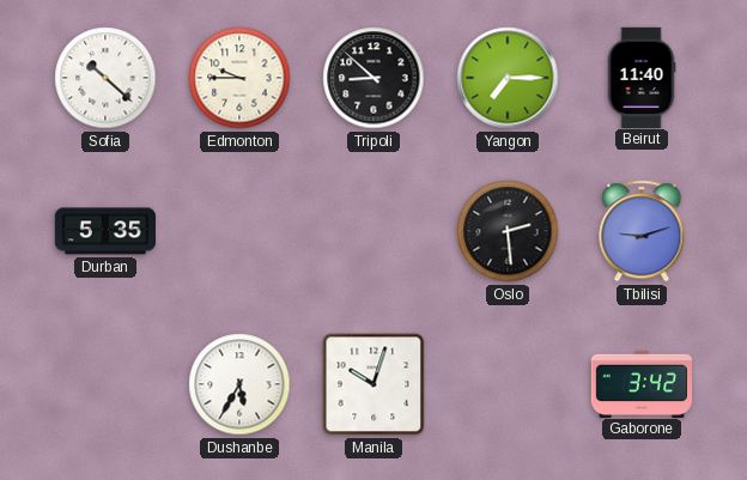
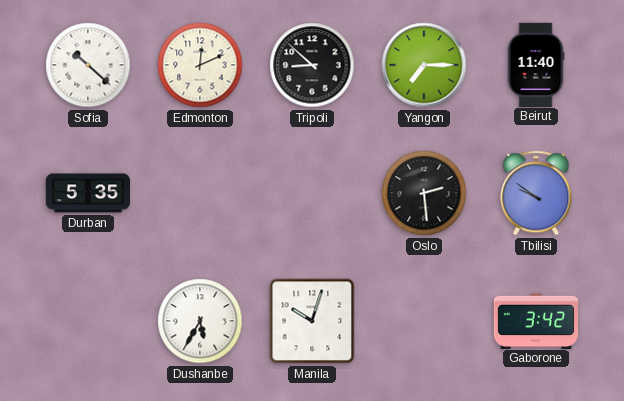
Edmonton: 9:45 -> 12:11 (200, 65)
Tbilisi: 9:12 -> 9:51 (536, 193)
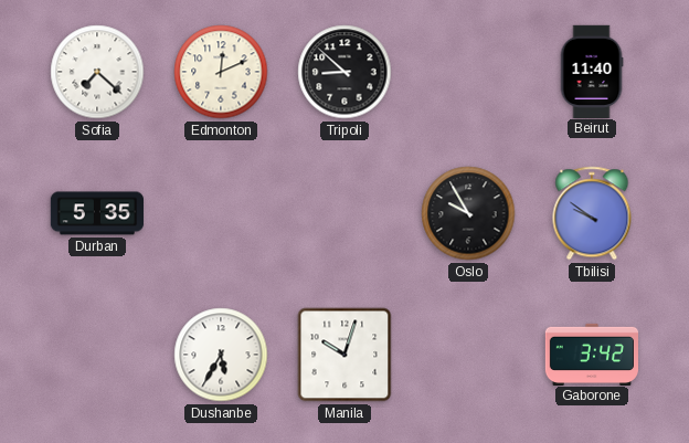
Sofia: 10:22 -> 7:22 (97, 72)
Yangon: 7:15 -> none (424, 65)
Oslo: 2:29 -> 9:55 (468, 213)
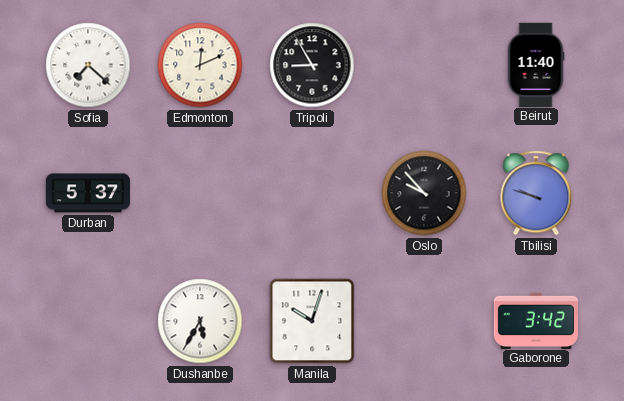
Tripoli: 8:52 -> 8:55 (312, 65)
Durban: 5:35 -> 5:37 (88, 193)
Oslo: 9:55 -> 9:53 (424, 193)
Tbilisi: 9:51 -> 9:48 (536, 193)
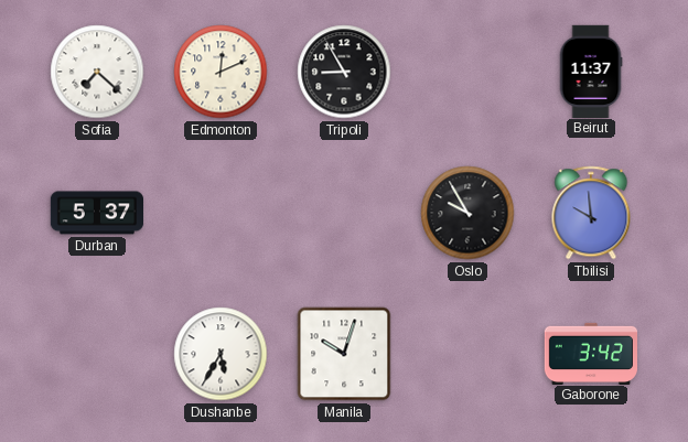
Beirut: 11:40 -> 11:37 (591, 71)
Oslo: 9:53 -> 9:55 (467, 213)
Tbilisi: 9:48 -> 9:59 (591, 213)
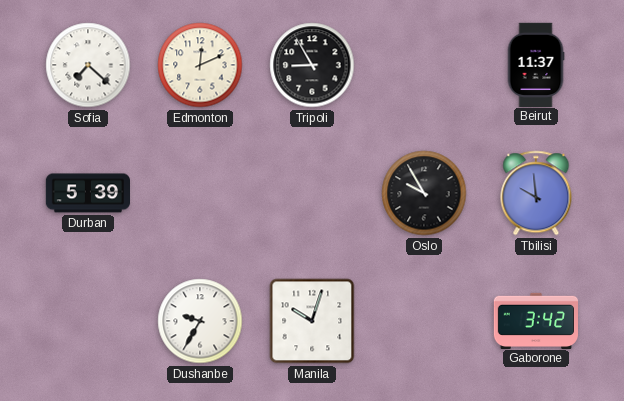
Durban: 5:37 -> 5:39 (88, 193)
Dushanbe: 5:35 -> 9:35 (200, 321)
